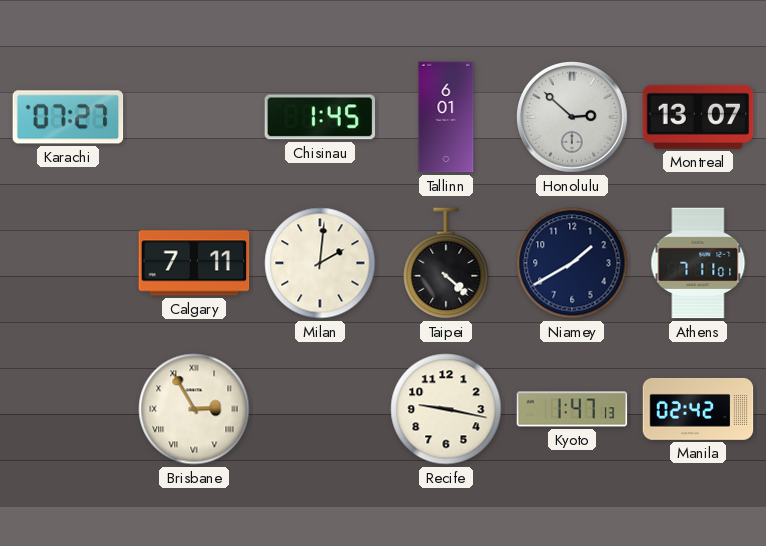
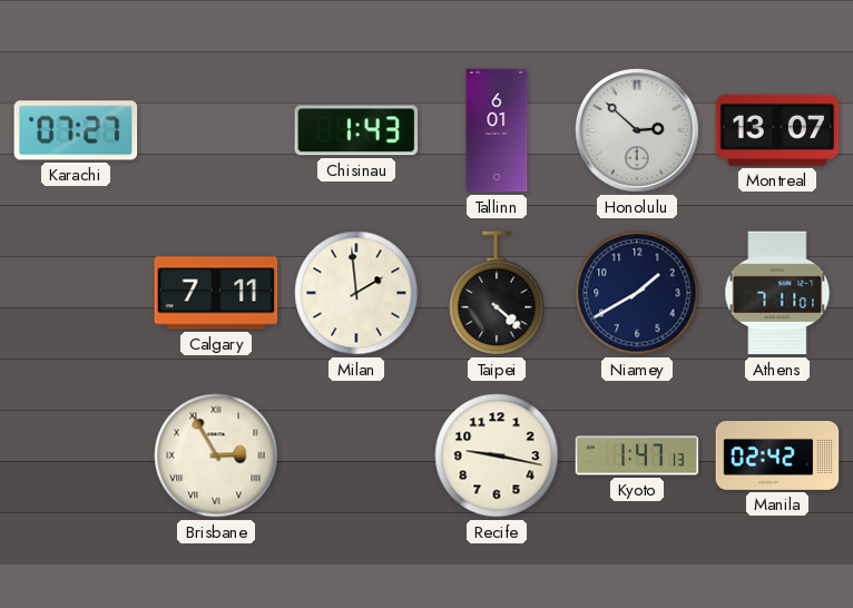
Chisinau: 1:45 -> 1:43 (356, 130)
Milan: 2:01 -> 1:59 (356, 293)
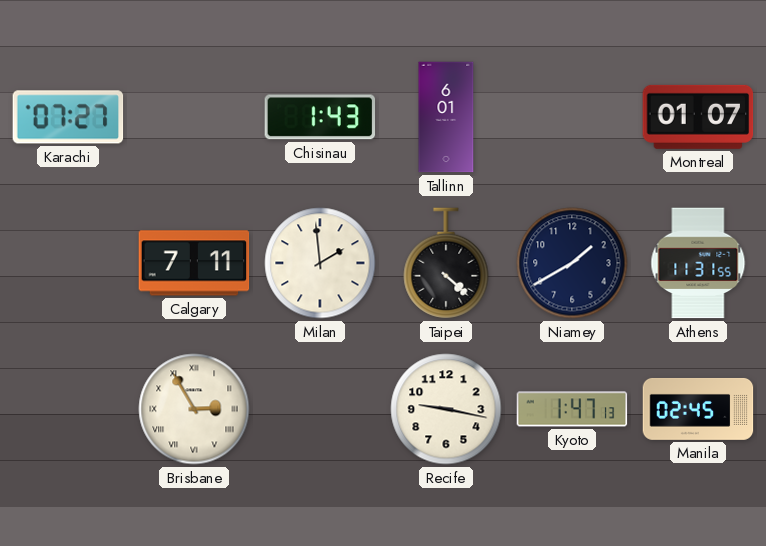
Honolulu: 2:52 -> none (638, 131)
Montreal: 13:07 -> 01:07 (698, 117)
Athens: 7:11 -> 11:31 (698, 263)
Manila: 02:42 -> 02:45 (698, 409)
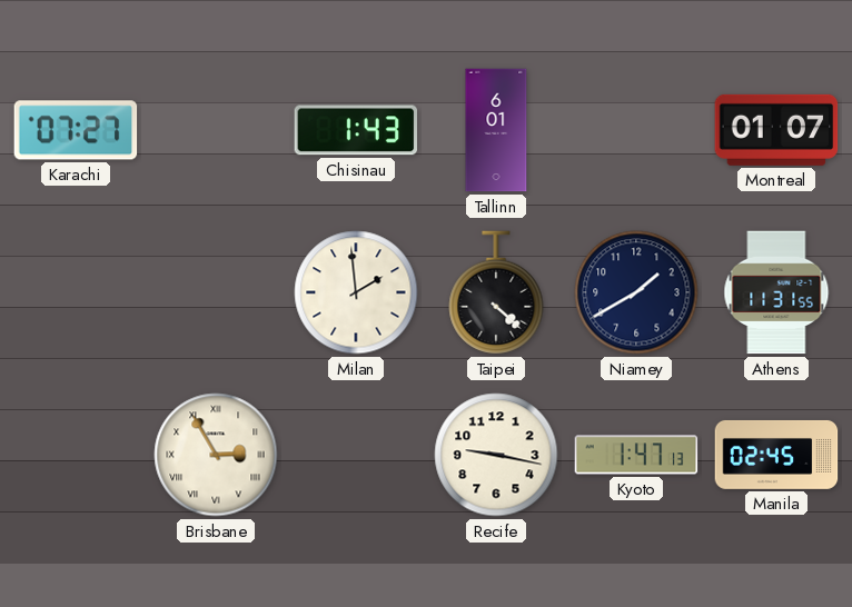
Calgary: 7:11 -> none (194, 263)
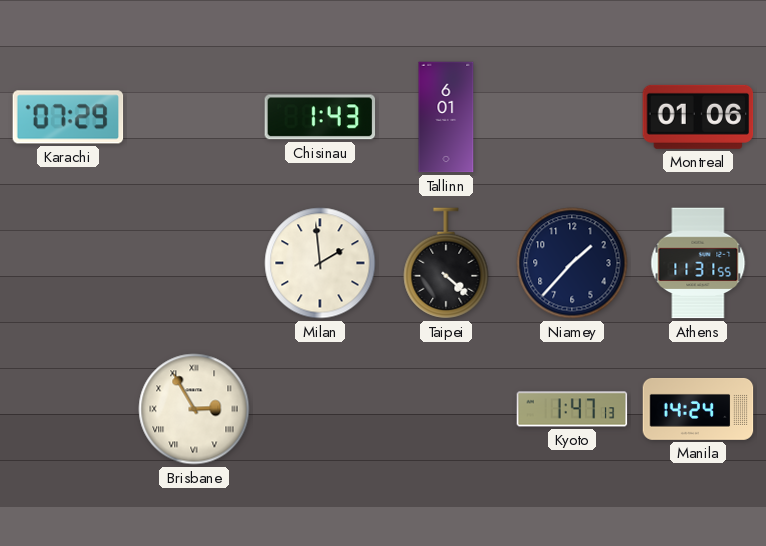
Karachi: 07:27 -> 07:29 (68, 117)
Montreal: 01:07 -> 01:06 (698, 117)
Niamey: 1:40 -> 1:37 (572, 263)
Recife: 9:17 -> none (496, 455)
Manila: 02:45 -> 14:24 (698, 409)
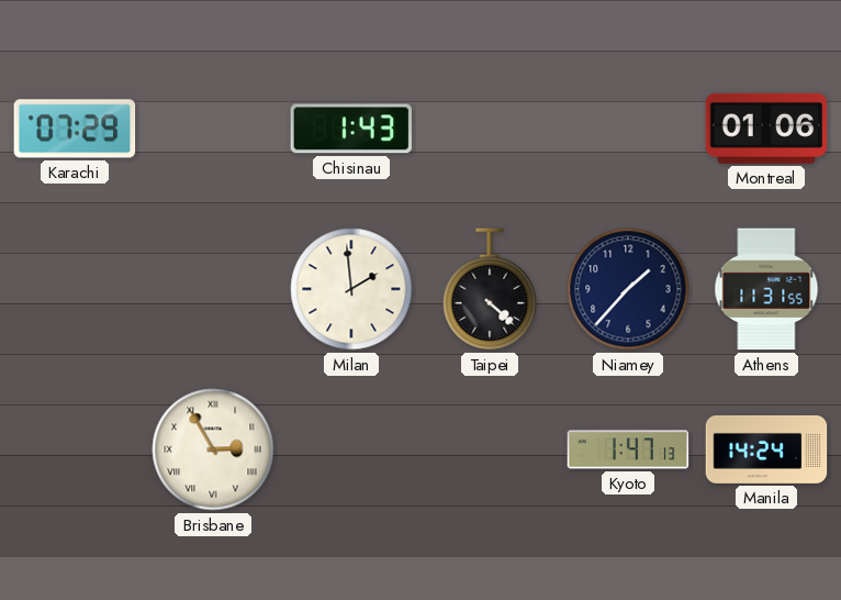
Tallinn: 6:01 -> none (446, 117)
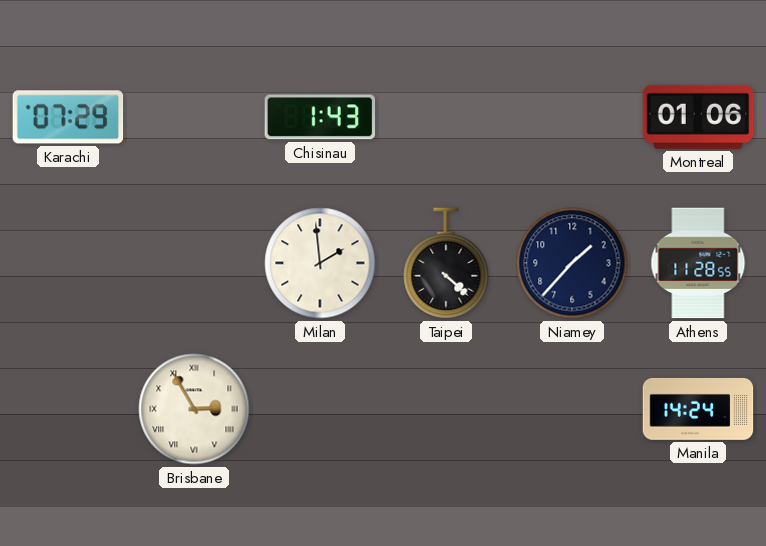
Athens: 11:31 -> 11:28 (698, 263)
Kyoto: 1:47 -> none (628, 449)
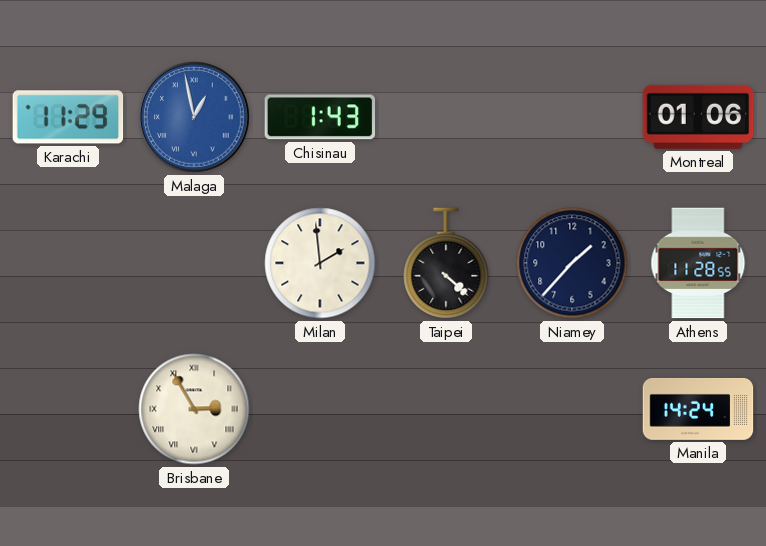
Karachi: 07:29 -> 11:29 (68, 117)
Malaga: none -> 12:58 (195, 118)
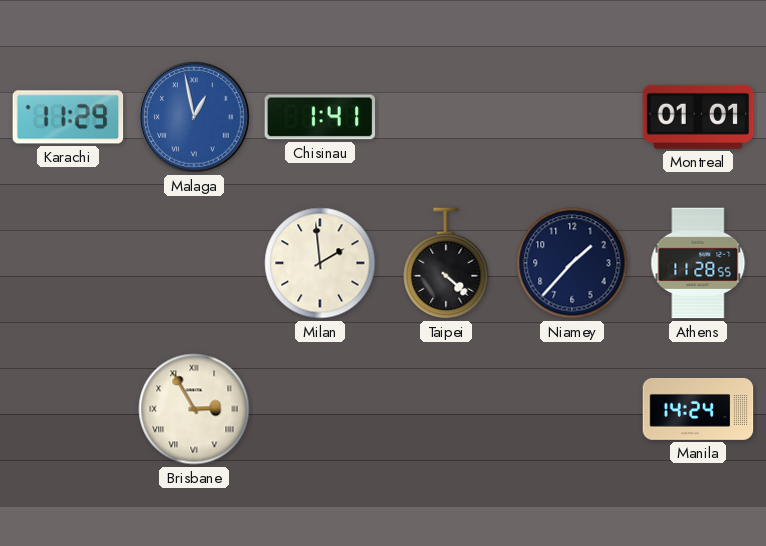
Chisinau: 1:43 -> 1:41 (320, 117)
Montreal: 01:06 -> 01:01 (698, 117)
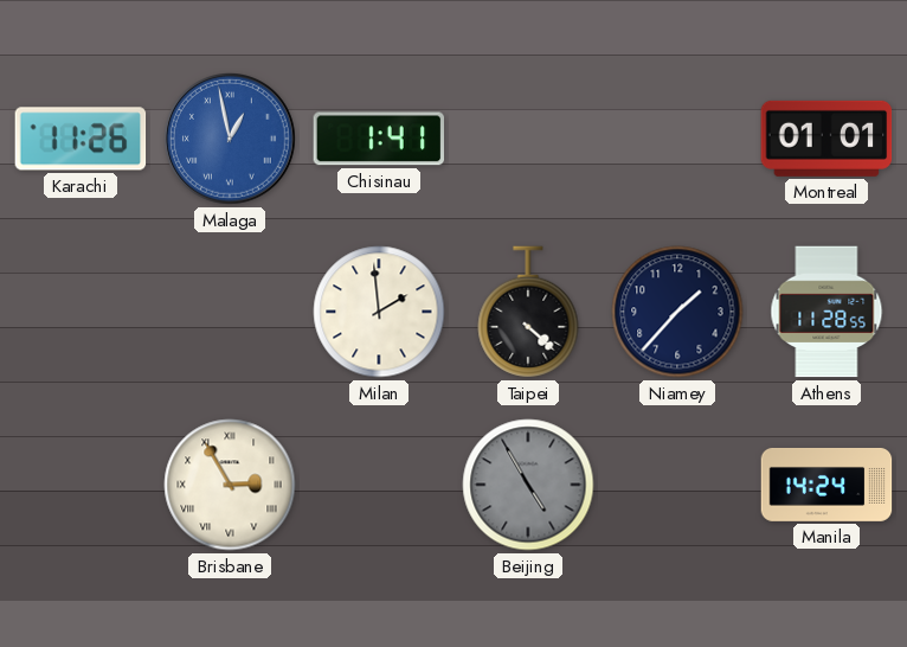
Karachi: 11:29 -> 11:26 (81, 139)
Beijing: none -> 4:55 (528, 485)
